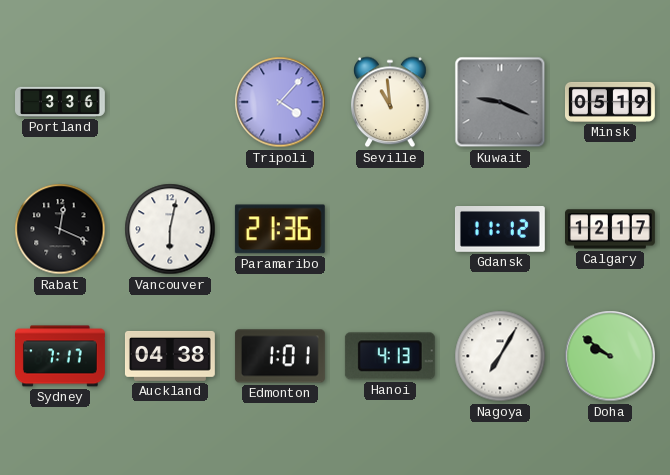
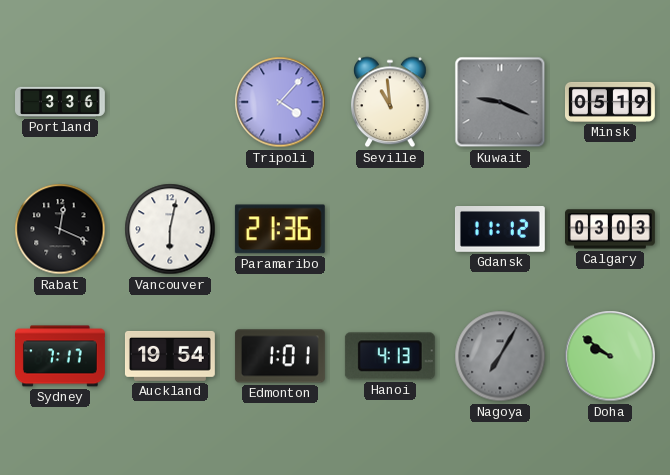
Calgary: 12:17 -> 03:03 (611, 229)
Auckland: 04:38 -> 19:54 (170, 356)
Nagoya dial: white -> grey (500, 356)
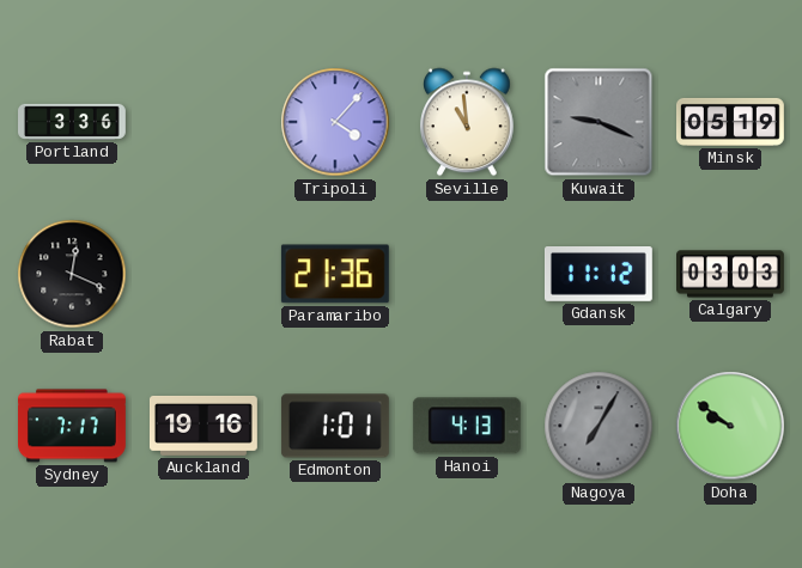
Vancouver: 6:02 -> none (170, 229)
Auckland: 19:54 -> 19:16 (203, 426)
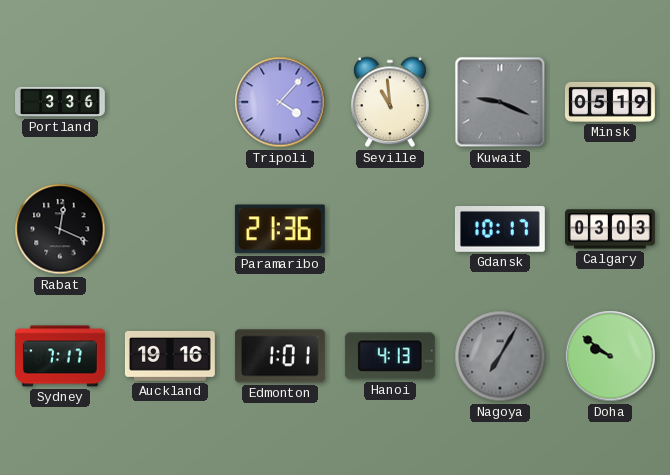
Gdansk: 11:12 -> 10:17 (500, 230)
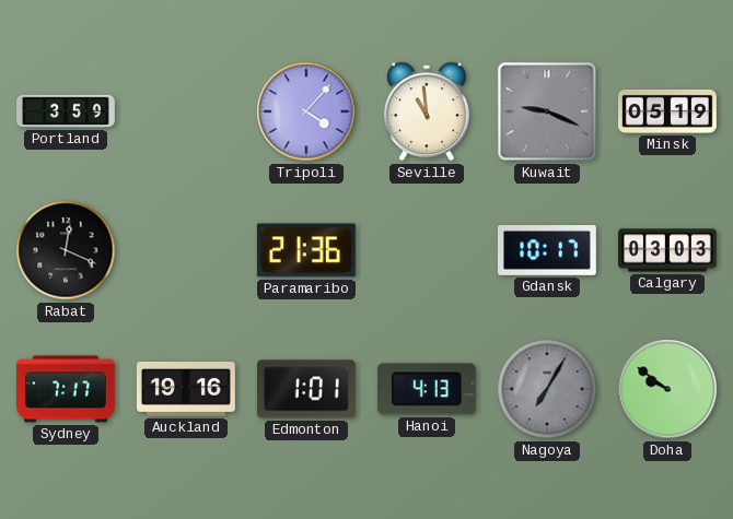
Portland: 3:36 -> 3:59 (67, 111)
